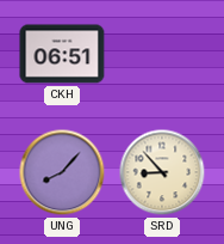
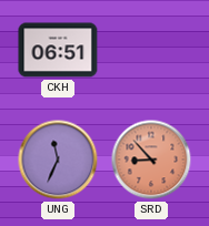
UNG: 8:07 -> 11:34 (58, 160)
SRD dial: cream -> salmon (151, 160)
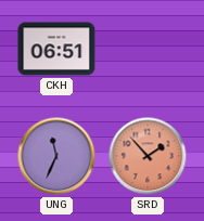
SRD: 8:53 -> 1:53 (148, 156)
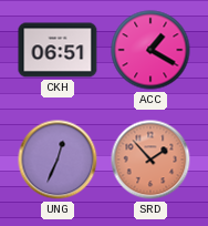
ACC: none -> 1:20 (150, 50)
UNG: 11:34 -> 12:34 (58, 160)
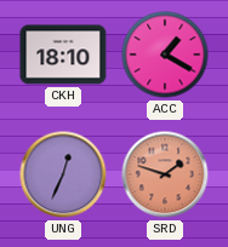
CKH: 06:51 -> 18:10 (63, 54)
SRD: 1:53 -> 1:48 (165, 174)
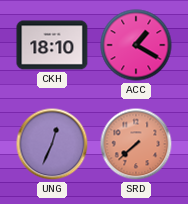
SRD: 1:48 -> 7:38 (136, 144)
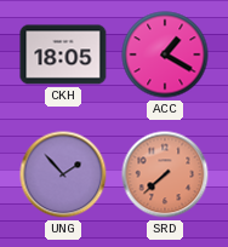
CKH: 18:10 -> 18:05 (63, 54)
UNG: 12:34 -> 1:53 (63, 174)
